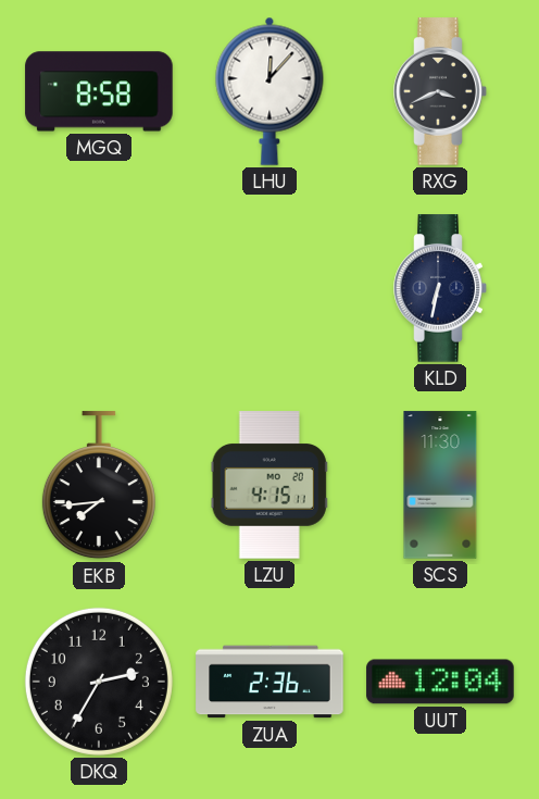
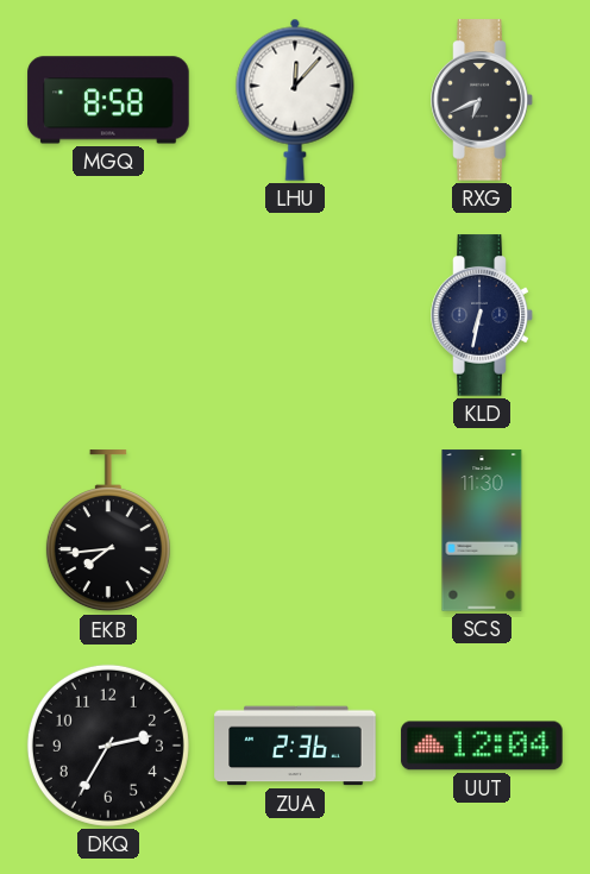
RXG: 3:41 -> 6:41 (482, 100)
LZU: 4:15 -> none (269, 485)
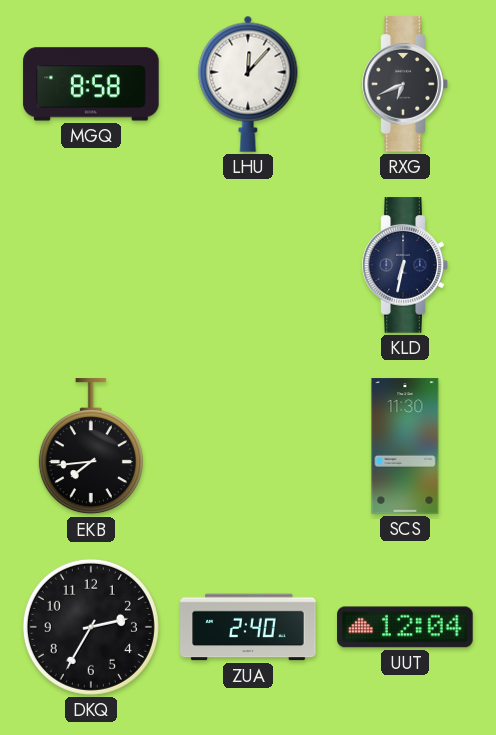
ZUA: 2:36 -> 2:40 (248, 627)
